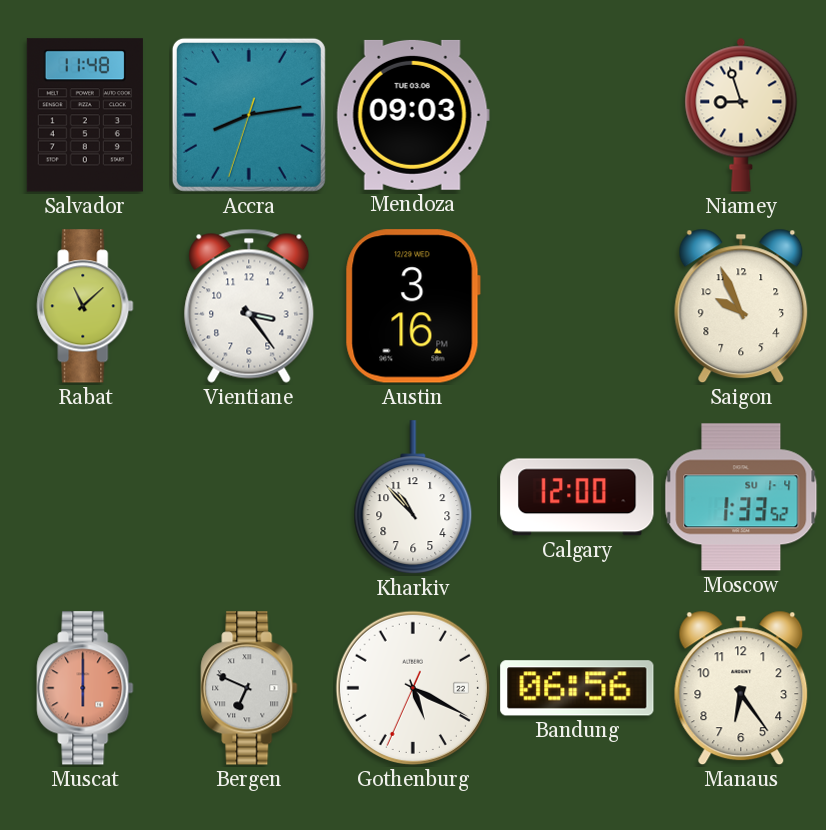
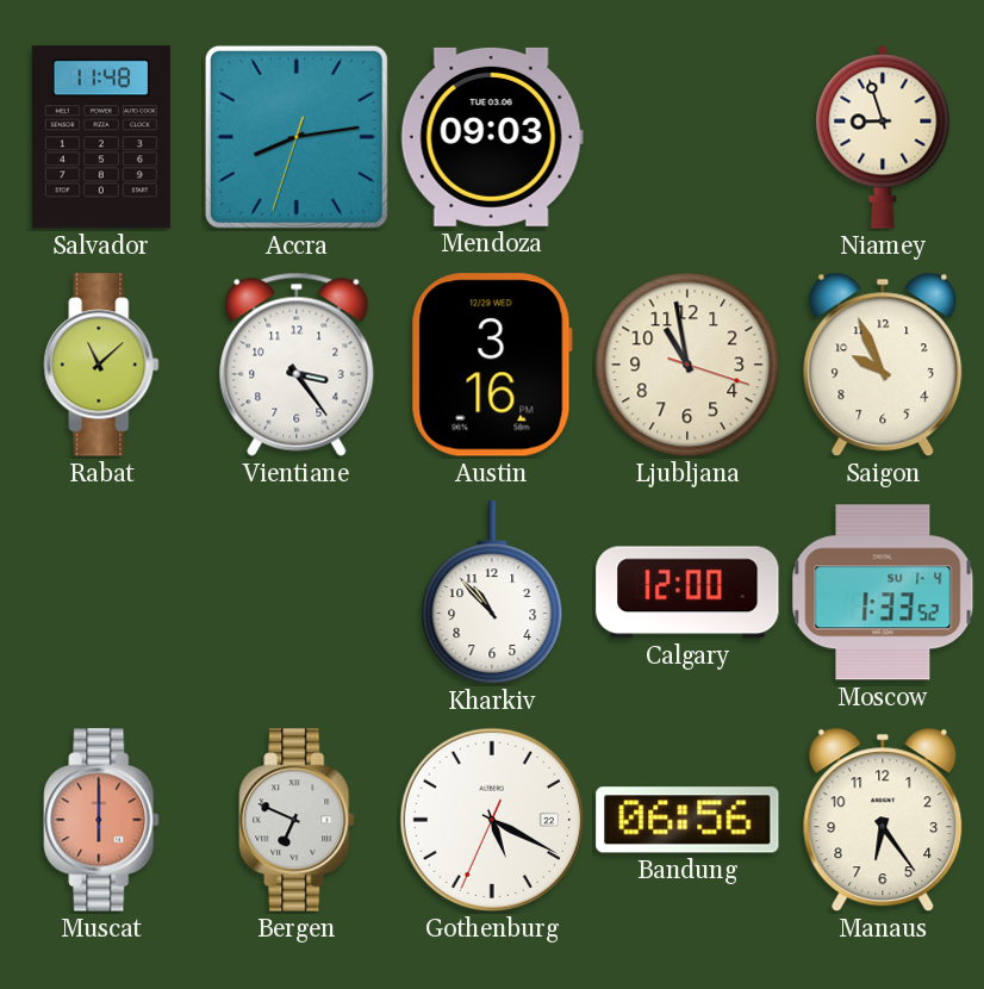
Ljubljana: none -> 10:58 (687, 365)
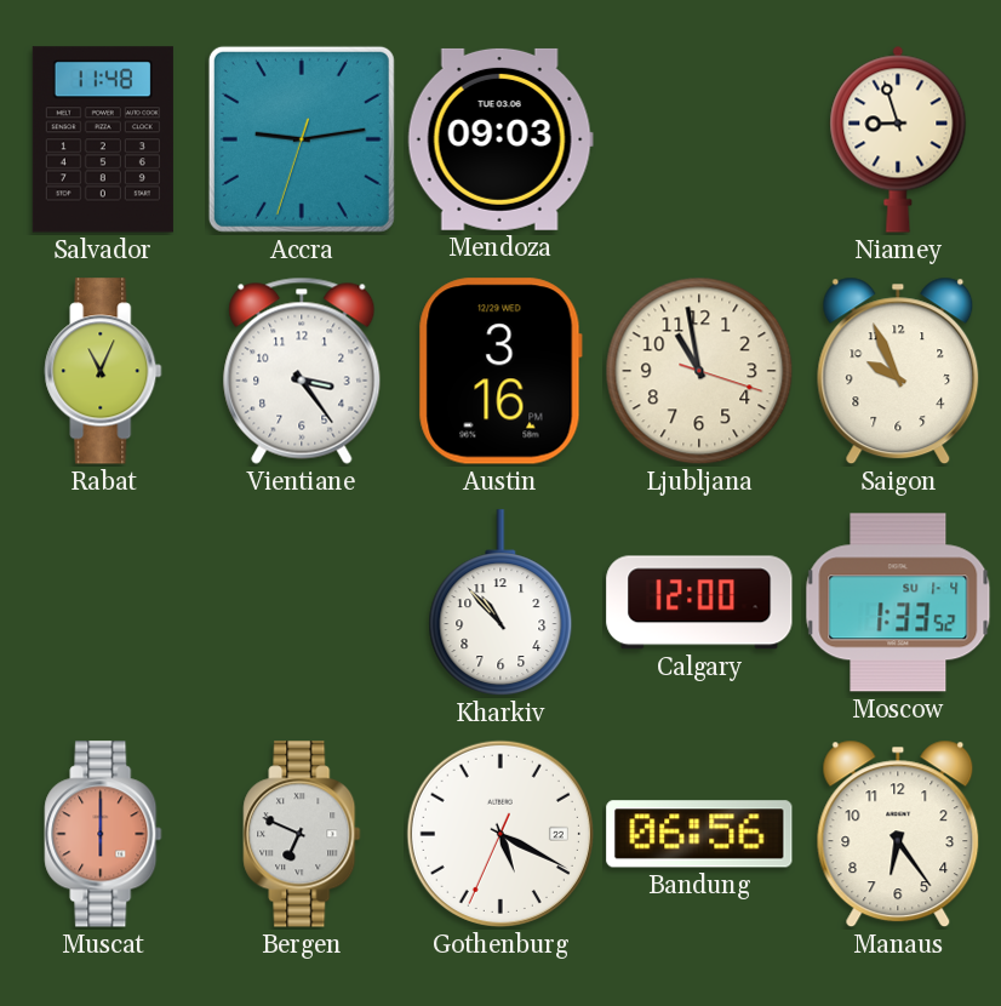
Accra: 8:13 -> 9:13 (302, 139)
Rabat: 11:08 -> 11:04 (103, 371)
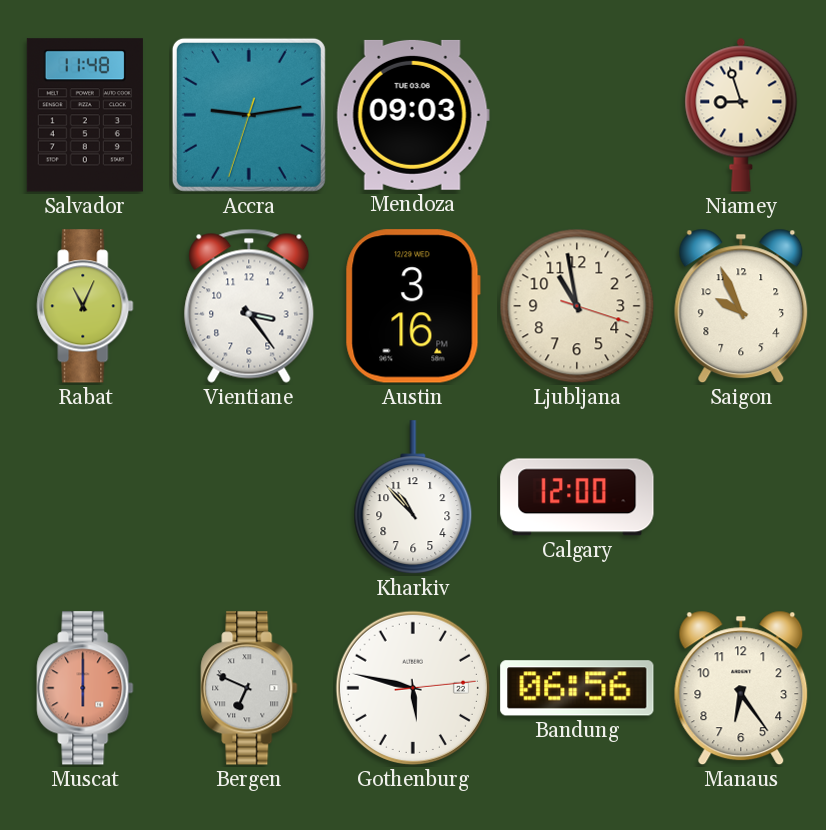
Moscow: 1:33 -> none (898, 602)
Gothenburg: 5:19 -> 5:47 (413, 688)
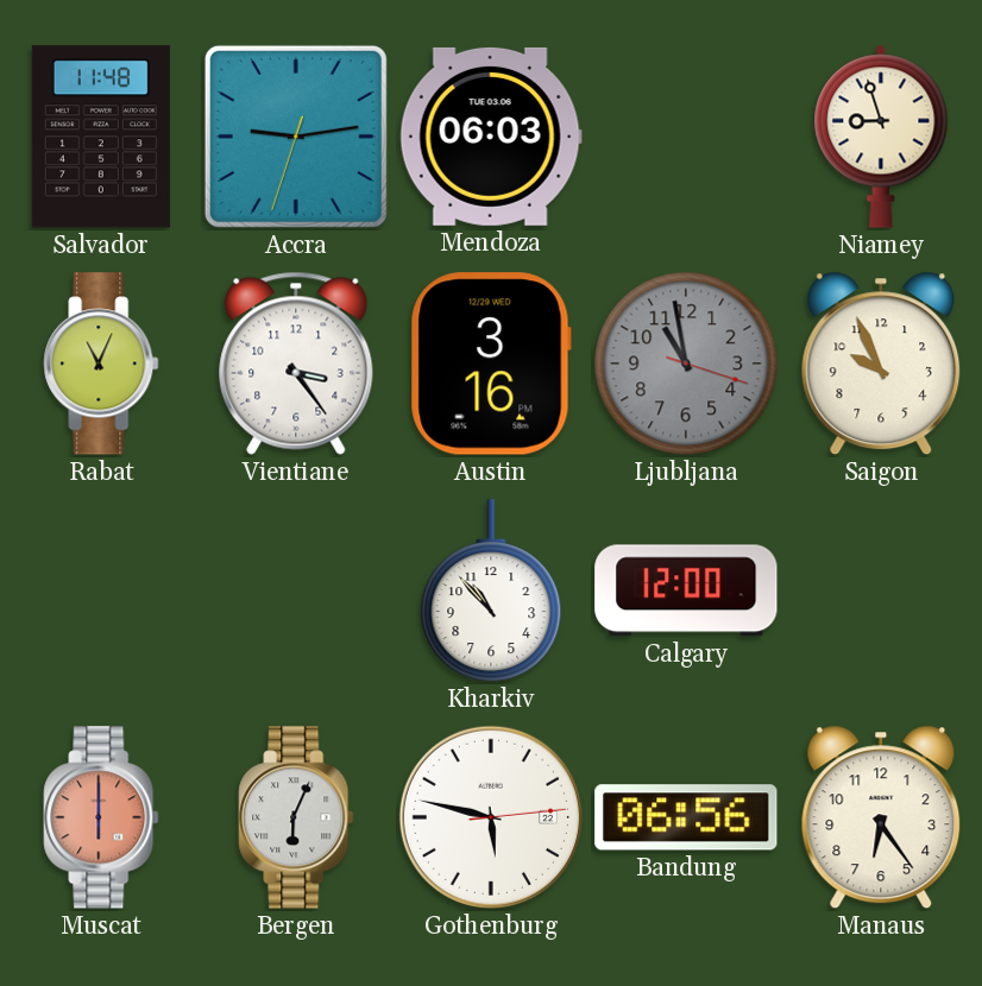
Mendoza: 09:03 -> 06:03 (491, 137)
Ljubljana dial: cream -> grey (686, 364)
Bergen: 6:49 -> 6:04 (296, 817)
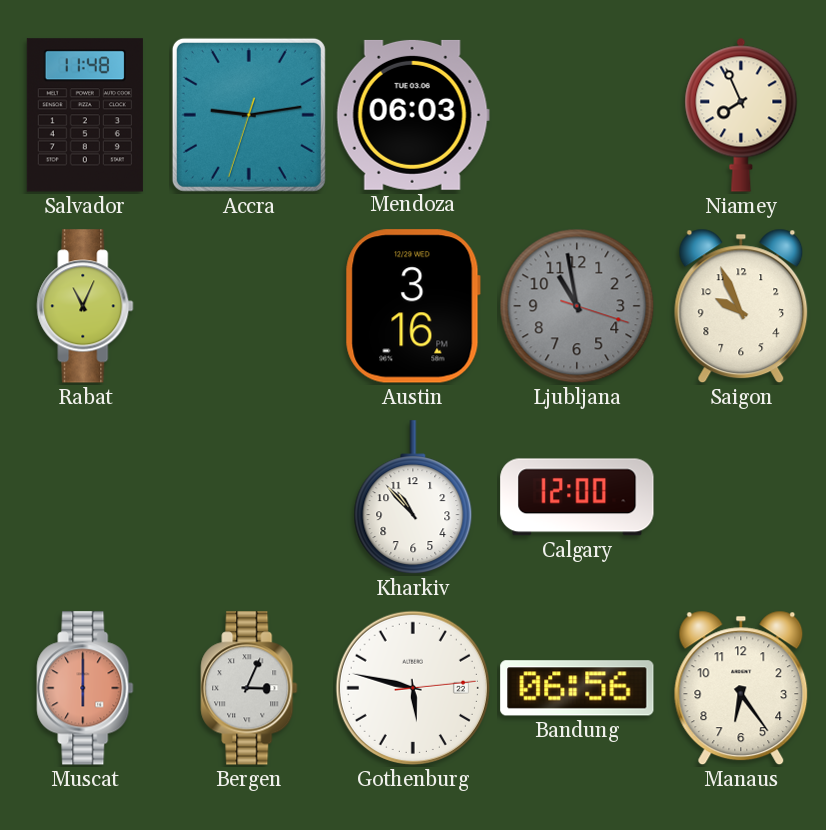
Niamey: 8:57 -> 7:56 (741, 115)
Vientiane: 3:24 -> none (296, 364)
Bergen: 6:04 -> 3:04 (249, 688)
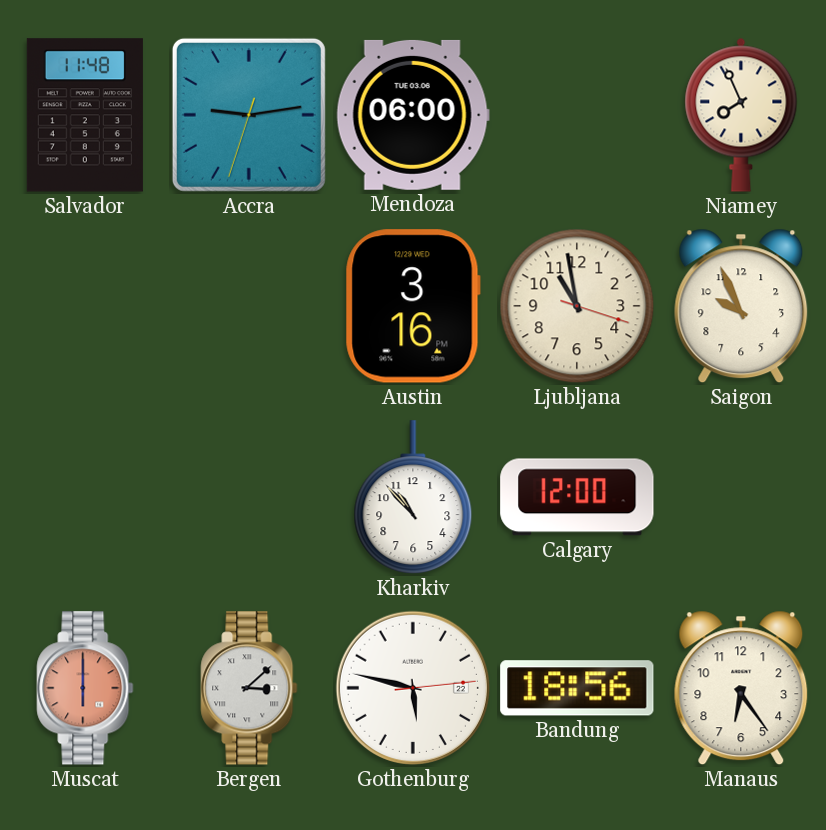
Mendoza: 06:03 -> 06:00 (413, 115)
Rabat: 11:04 -> none (85, 306)
Ljubljana dial: grey -> cream (577, 306)
Bergen: 3:04 -> 3:08 (249, 688)
Bandung: 06:56 -> 18:56 (577, 688)
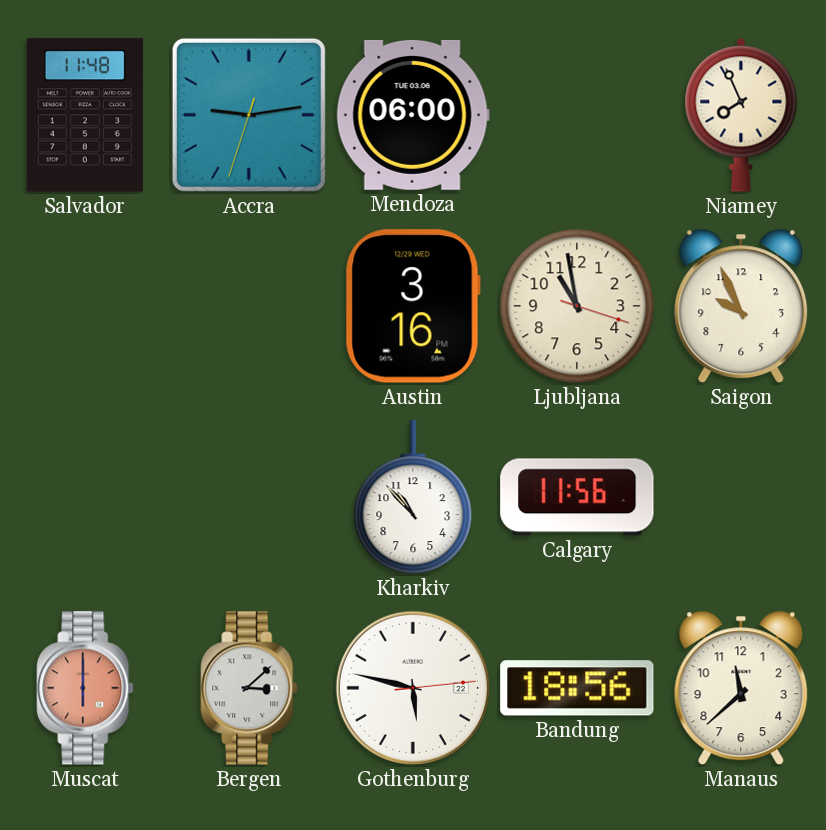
Calgary: 12:00 -> 11:56 (577, 497)
Manaus: 6:24 -> 11:38 (741, 688)
